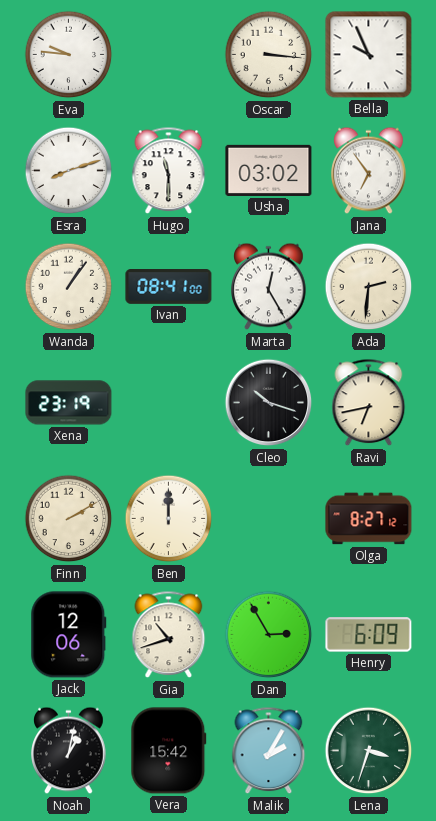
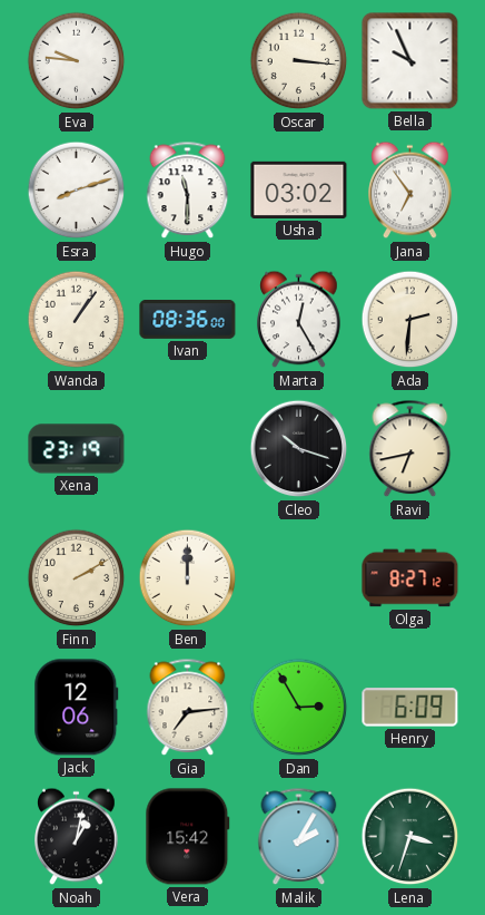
Ivan: 08:41 -> 08:36 (188, 320)
Gia: 10:42 -> 7:14 (188, 708)
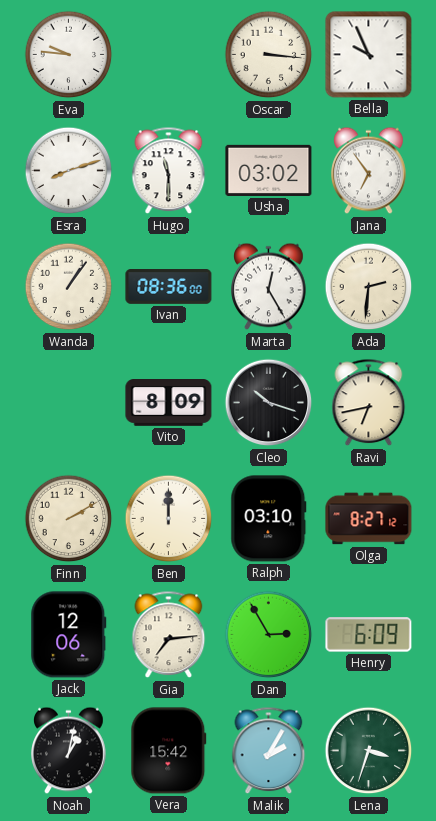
Xena: 23:19 -> none (77, 449)
Vito: none -> 8:09 (169, 403)
Ralph: none -> 03:10 (269, 519)
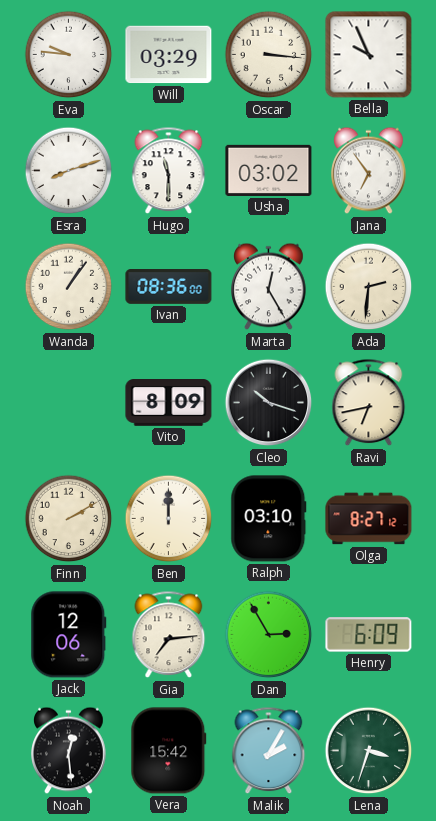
Will: none -> 03:29 (169, 55)
Noah: 1:02 -> 12:29 (69, 751)
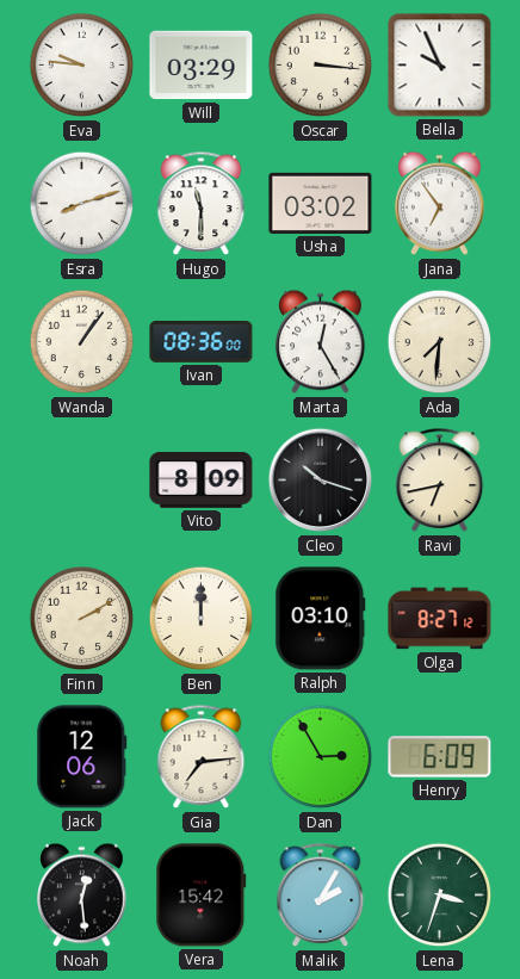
Ada: 2:31 -> 7:31 (440, 342)
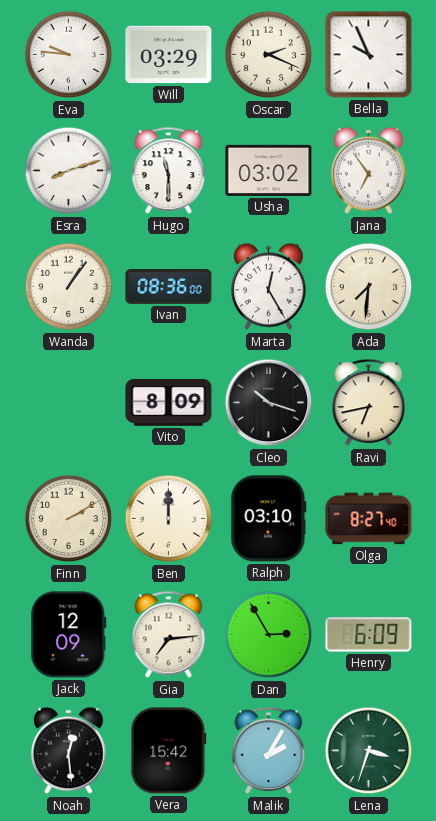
Oscar: 3:16 -> 2:19 (269, 55)
Olga: 8:27:12 -> 8:27:40 (369, 519)
Jack: 12:06 -> 12:09 (69, 635)
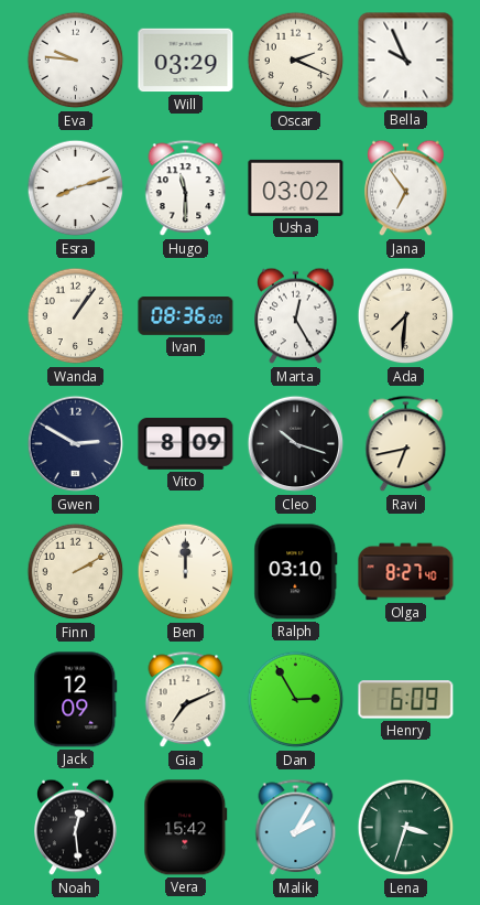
Gwen: none -> 2:50 (76, 444)
Gia: 7:14 -> 7:11 (186, 700)
